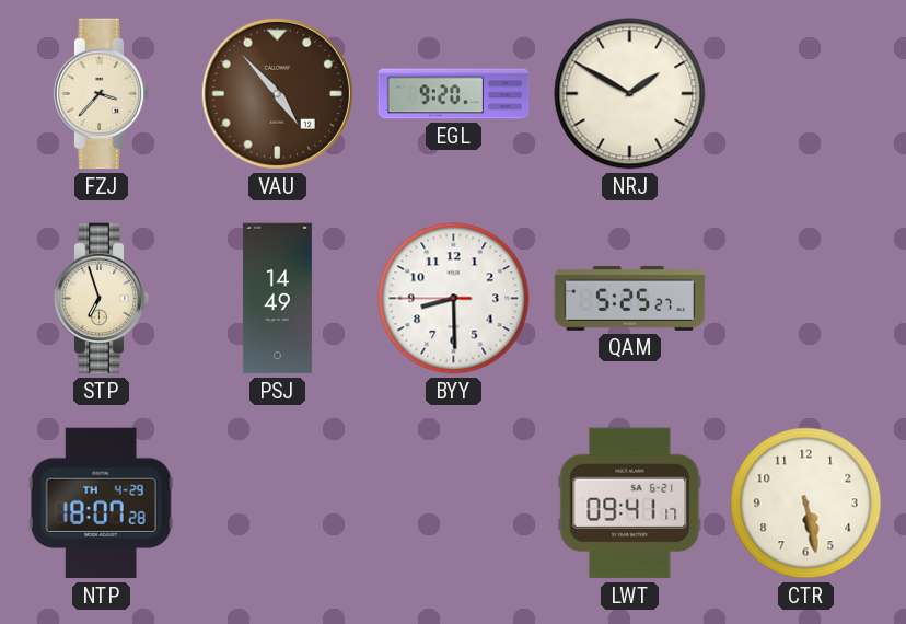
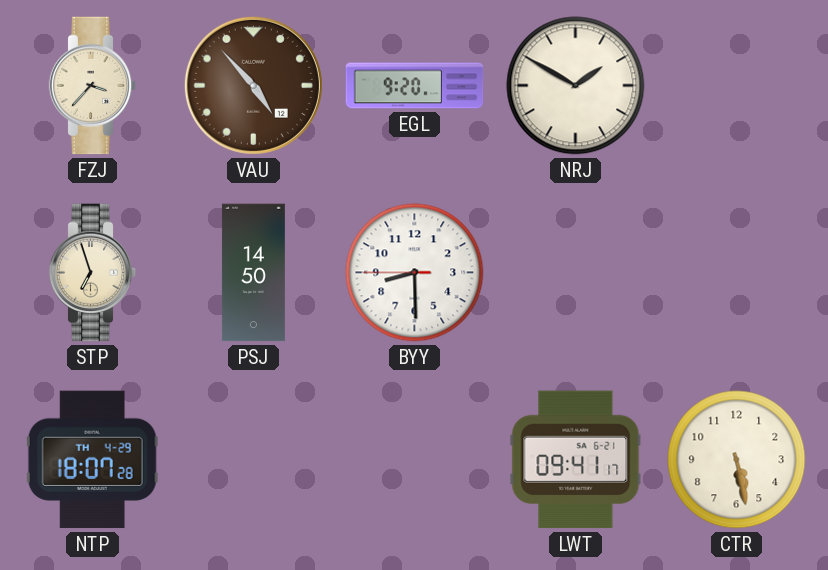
PSJ: 14:49 -> 14:50 (253, 273)
QAM: 5:25 -> none (630, 299)
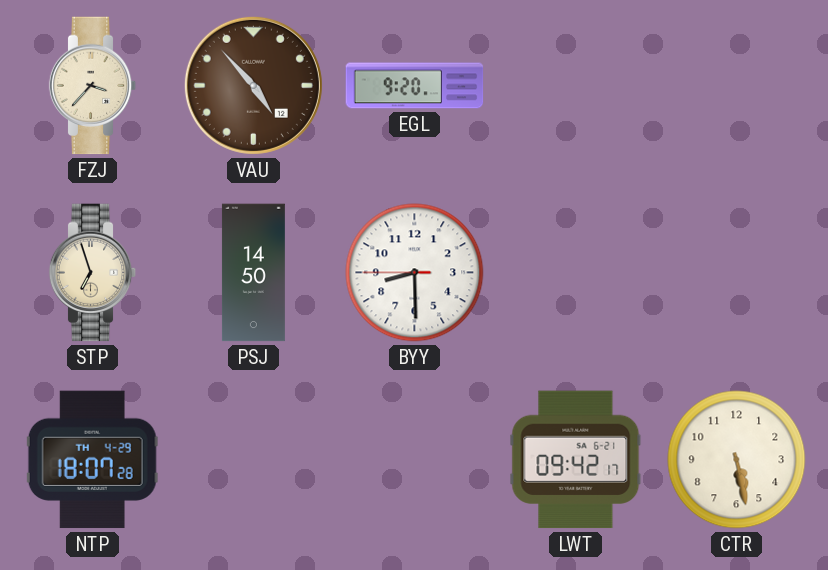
NRJ: 1:50 -> none (576, 86)
LWT: 09:41 -> 09:42 (576, 460)
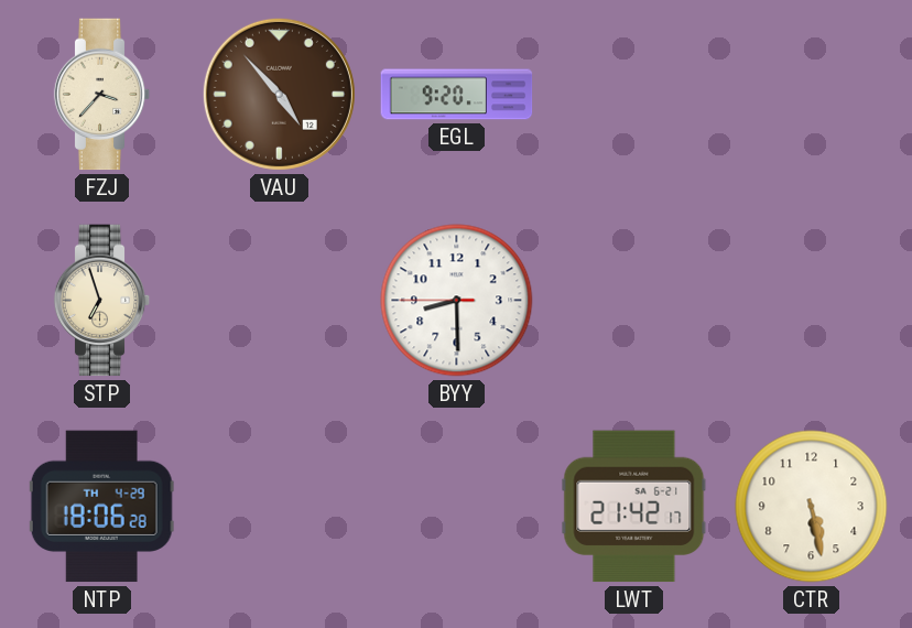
PSJ: 14:50 -> none (253, 273)
NTP: 18:07 -> 18:06 (101, 507)
LWT: 09:42 -> 21:42 (634, 507)
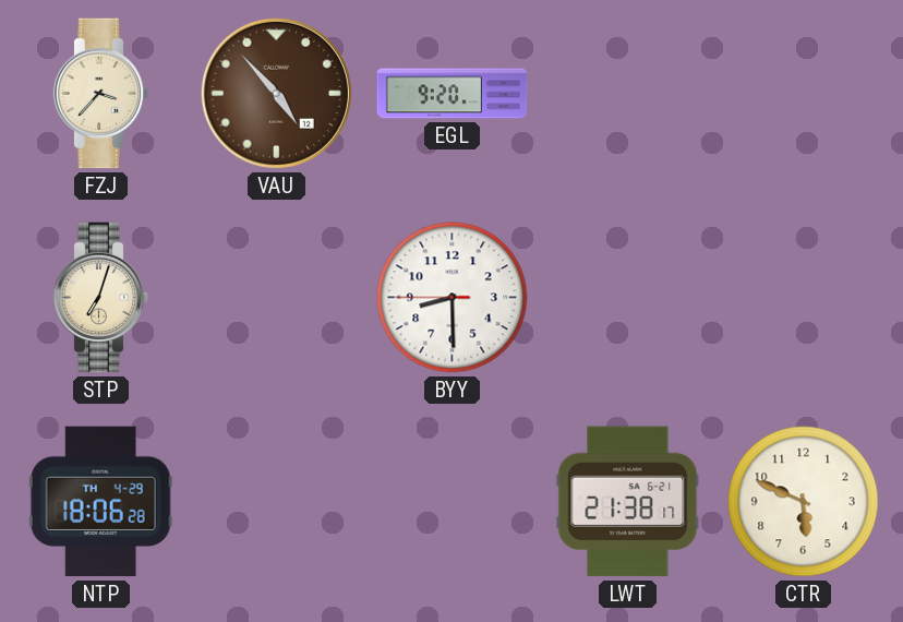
STP: 6:57 -> 7:03 (101, 298)
LWT: 21:42 -> 21:38 (628, 502)
CTR: 5:28 -> 5:49 (804, 502)
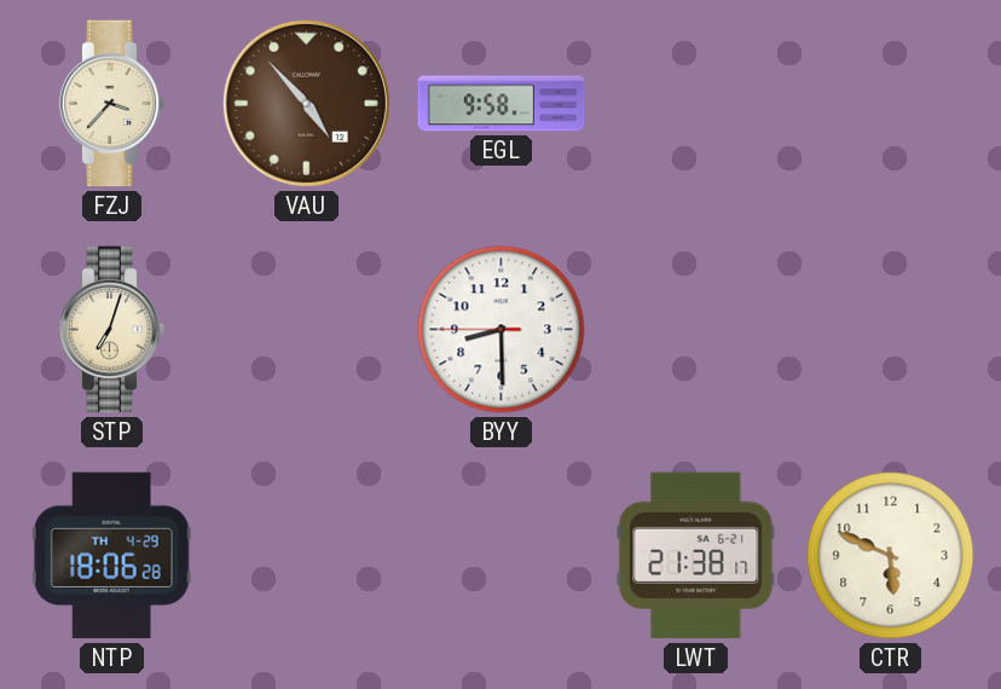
EGL: 9:20 -> 9:58 (502, 104)
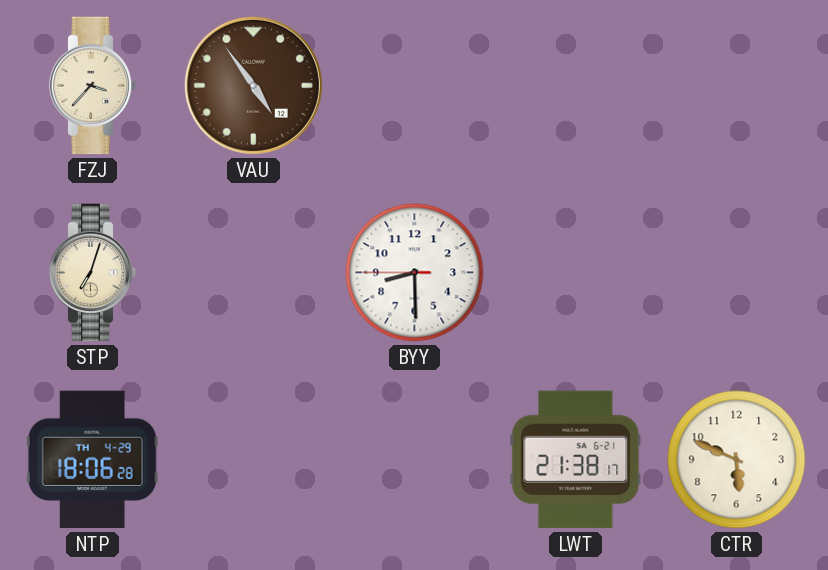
VAU: 4:53 -> 4:54 (253, 85)
EGL: 9:58 -> none (502, 104)
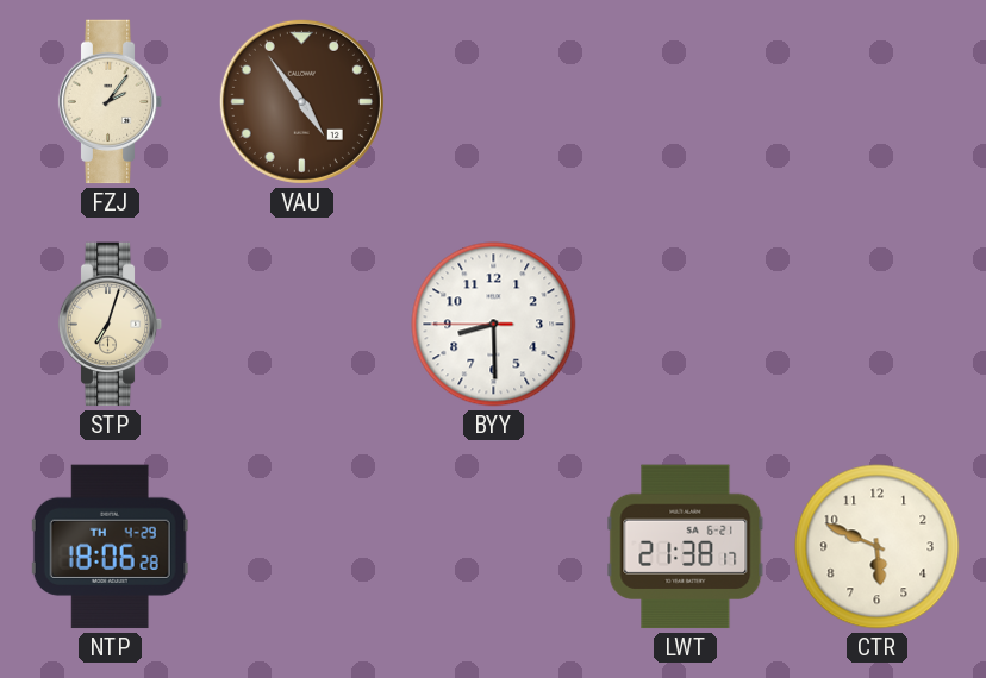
FZJ: 3:37 -> 2:06 (111, 102)
